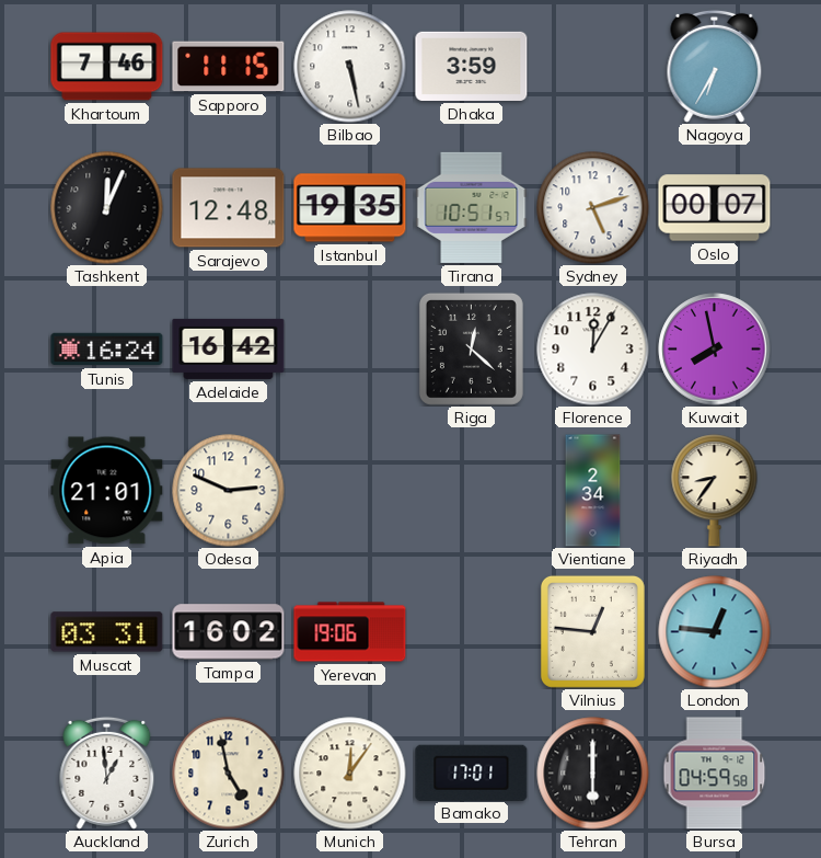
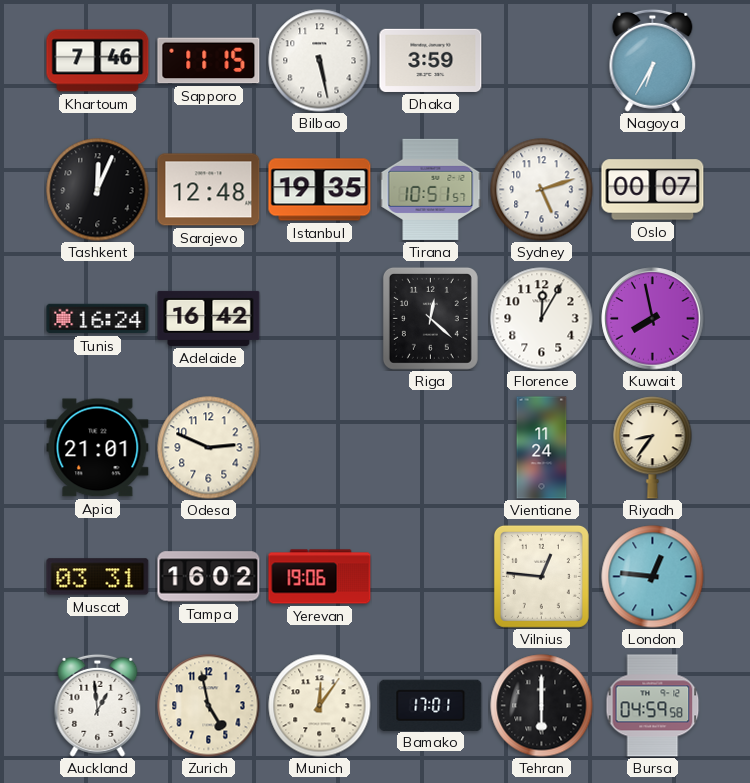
Vientiane: 2:34 -> 11:24 (542, 448)
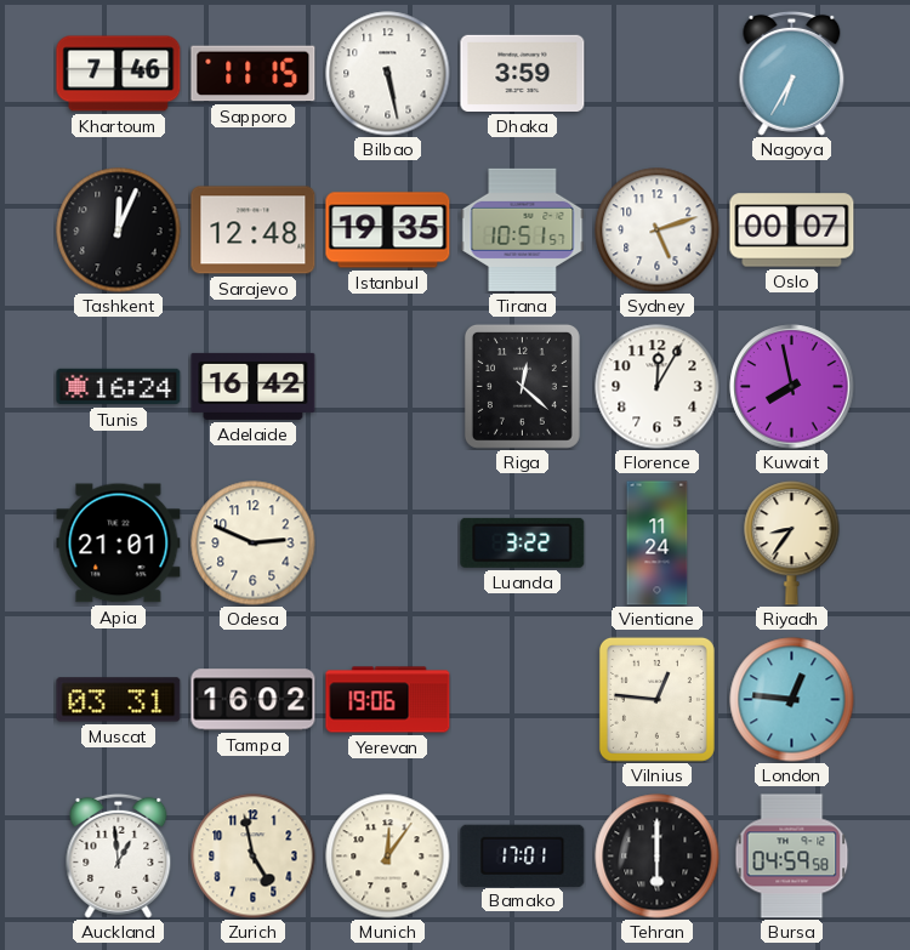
Luanda: none -> 3:22 (523, 542)
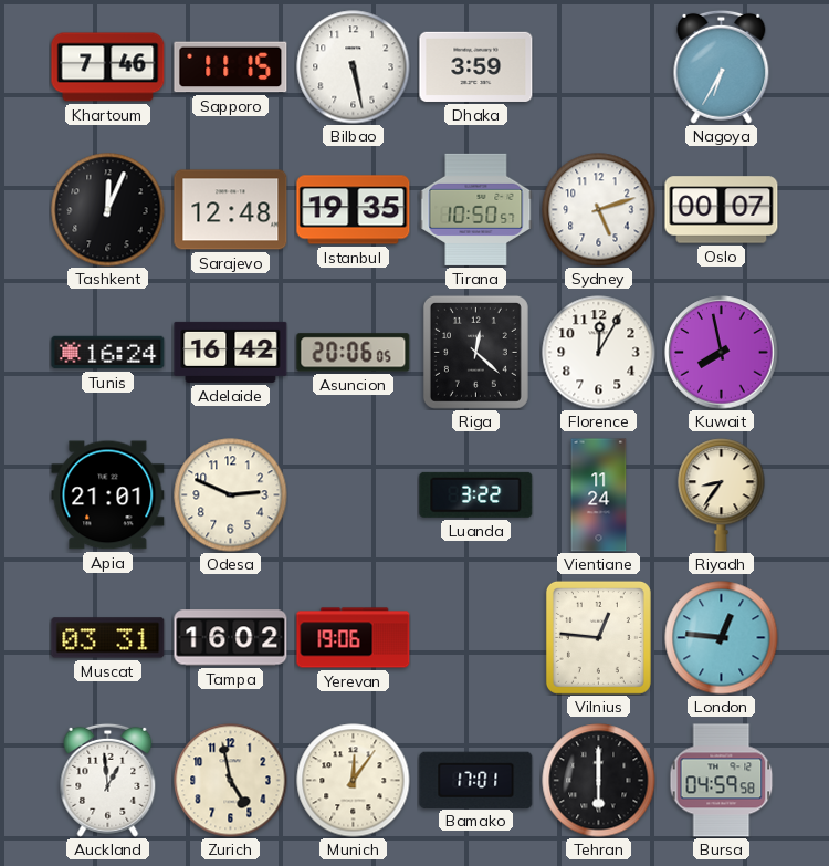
Tirana: 10:51 -> 10:50 (476, 209)
Asuncion: none -> 20:06 (354, 353)
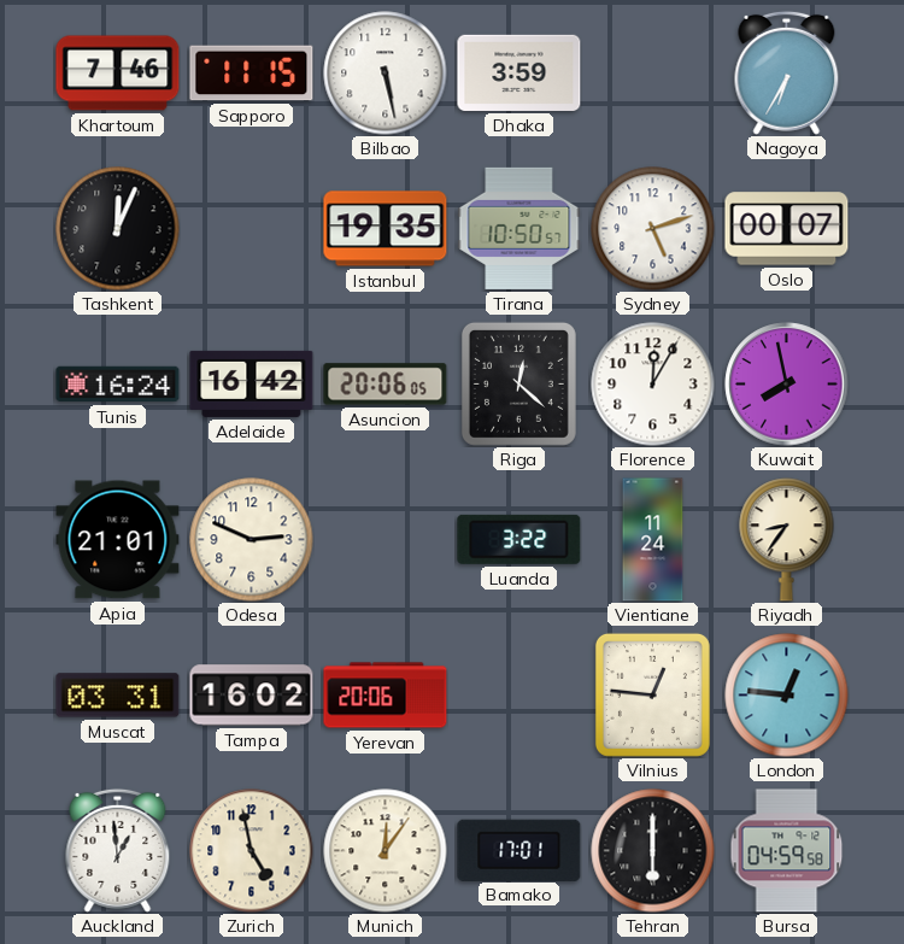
Sarajevo: 12:48 -> none (231, 210)
Yerevan: 19:06 -> 20:06 (386, 696)
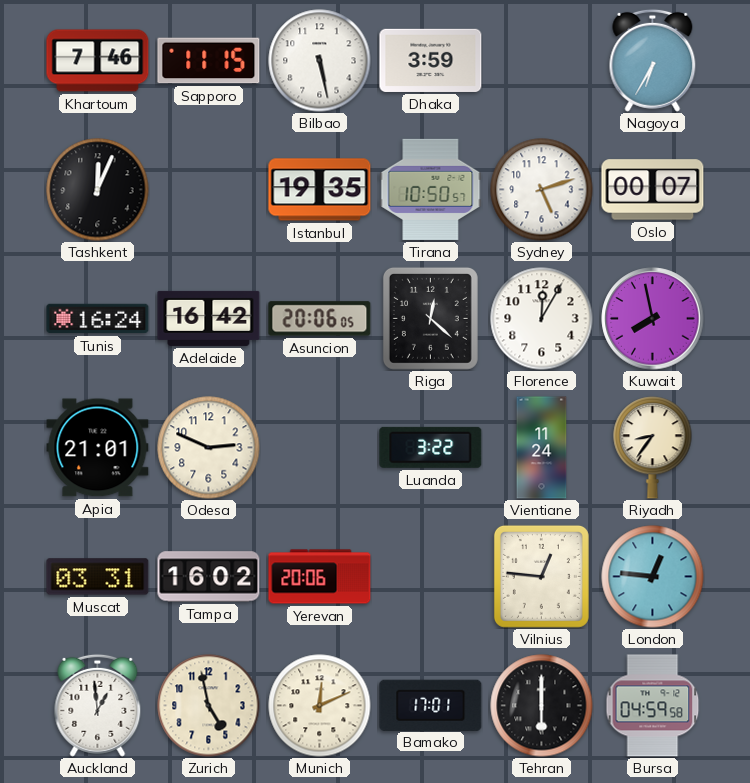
Munich: 12:06 -> 12:11 (320, 706)
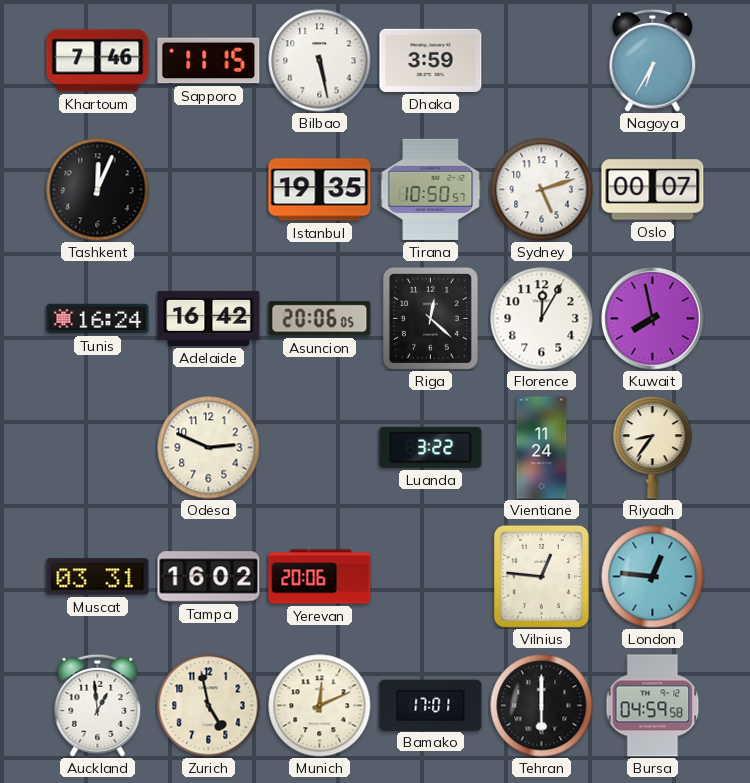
Apia: 21:01 -> none (98, 448)
